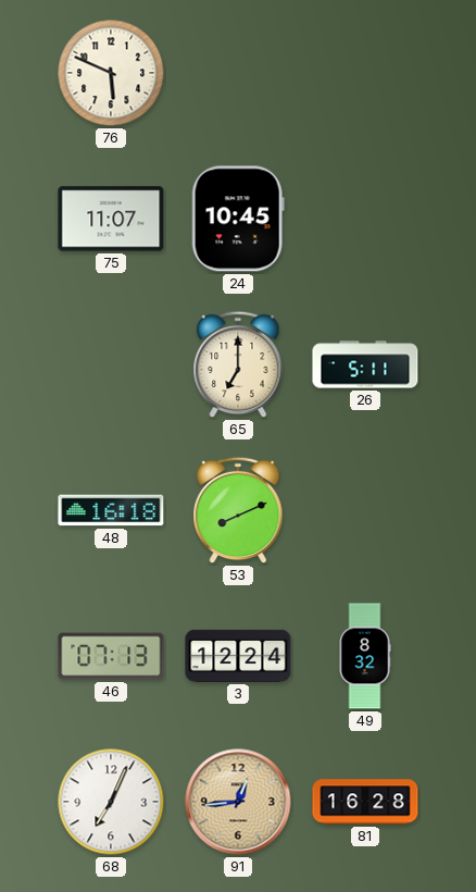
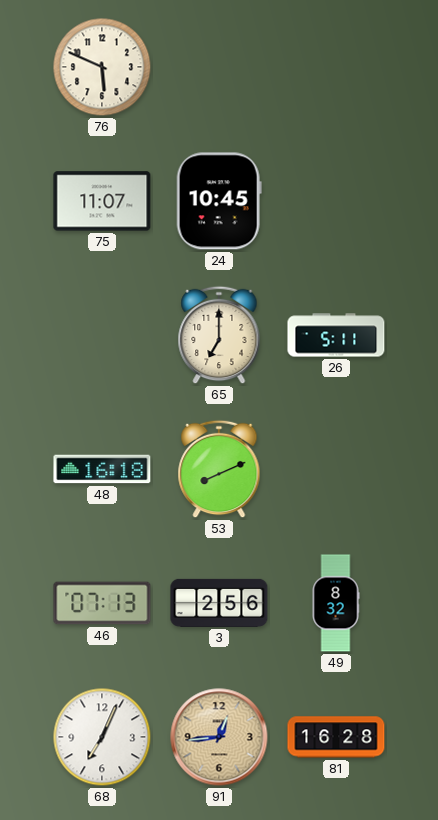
3: 12:24 -> 2:56 (219, 603)
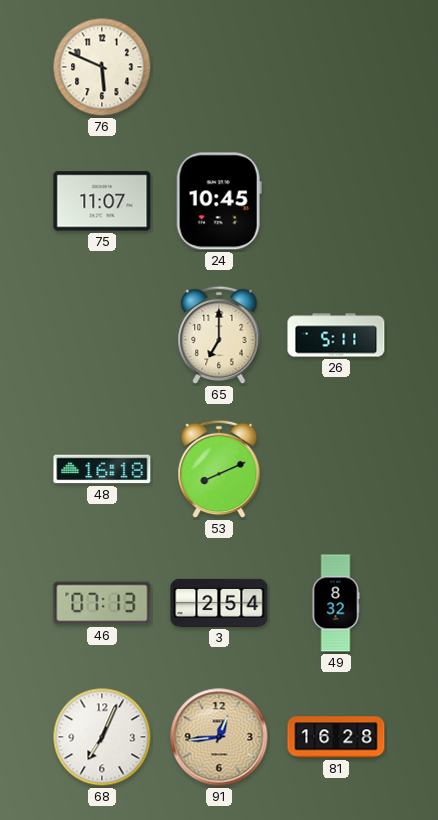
3: 2:56 -> 2:54 (219, 603)
